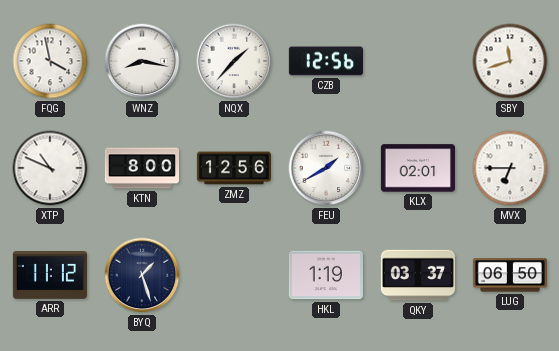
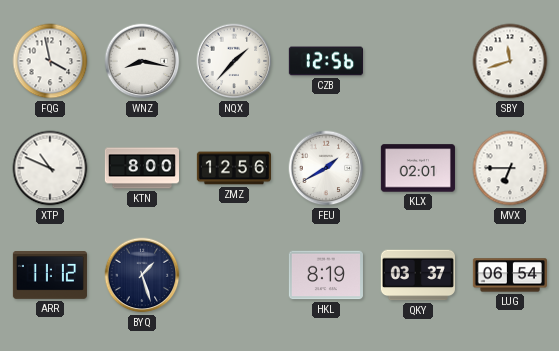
HKL: 1:19 -> 8:19 (326, 275)
LUG: 06:50 -> 06:54 (510, 275)
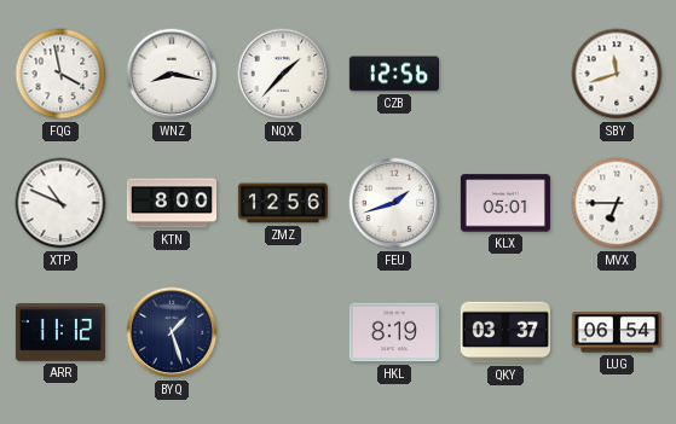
FEU: 1:40 -> 1:42 (394, 203)
KLX: 02:01 -> 05:01 (505, 203)
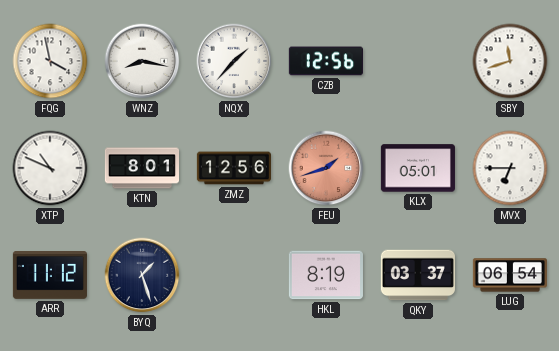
KTN: 8:00 -> 8:01 (141, 168)
FEU dial: white -> salmon (326, 168)
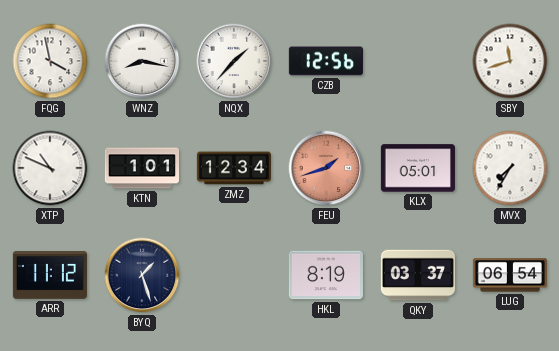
KTN: 8:01 -> 1:01 (141, 168)
ZMZ: 12:56 -> 12:34 (234, 168)
MVX: 6:45 -> 7:35 (510, 168)
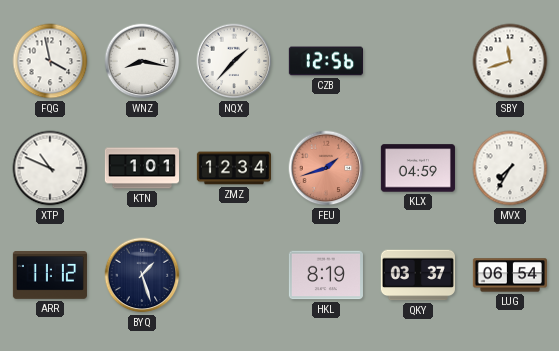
KLX: 05:01 -> 04:59 (418, 168)
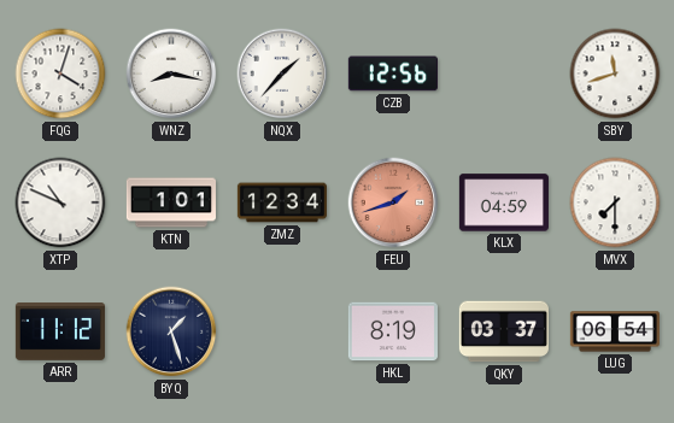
FQG: 3:58 -> 4:03 (60, 74)
MVX: 7:35 -> 7:30 (615, 202)
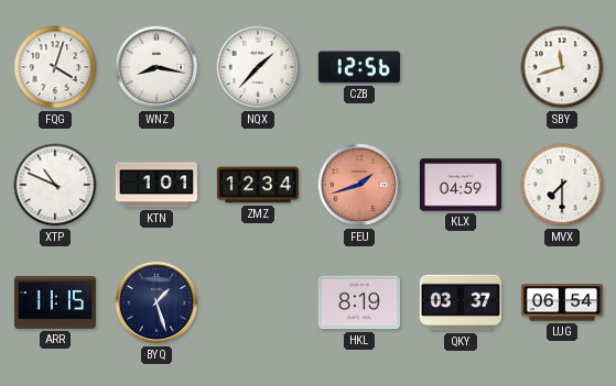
ARR: 11:12 -> 11:15 (55, 304)
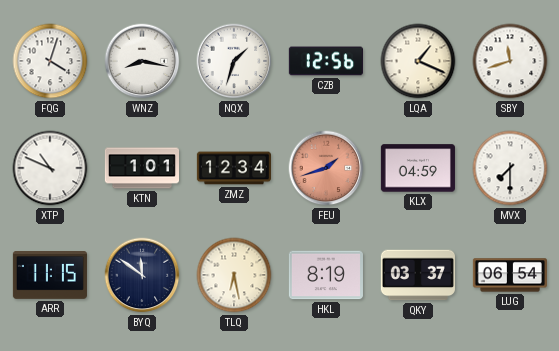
NQX: 1:37 -> 1:33 (234, 61)
LQA: none -> 1:19 (418, 61)
BYQ: 1:27 -> 11:51 (142, 275)
TLQ: none -> 6:28 (234, 275)
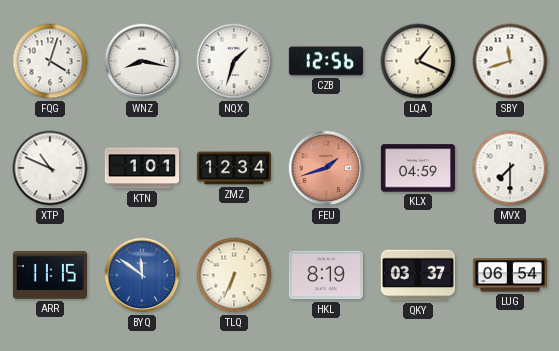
BYQ dial: navy -> blue (142, 275)
TLQ: 6:28 -> 6:34 (234, 275)
